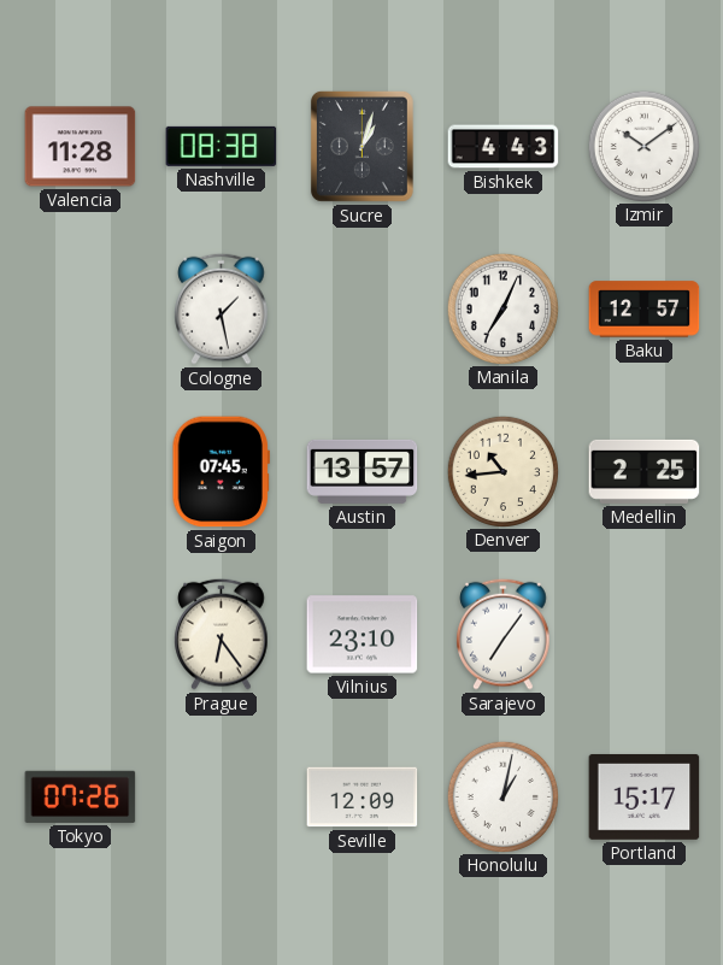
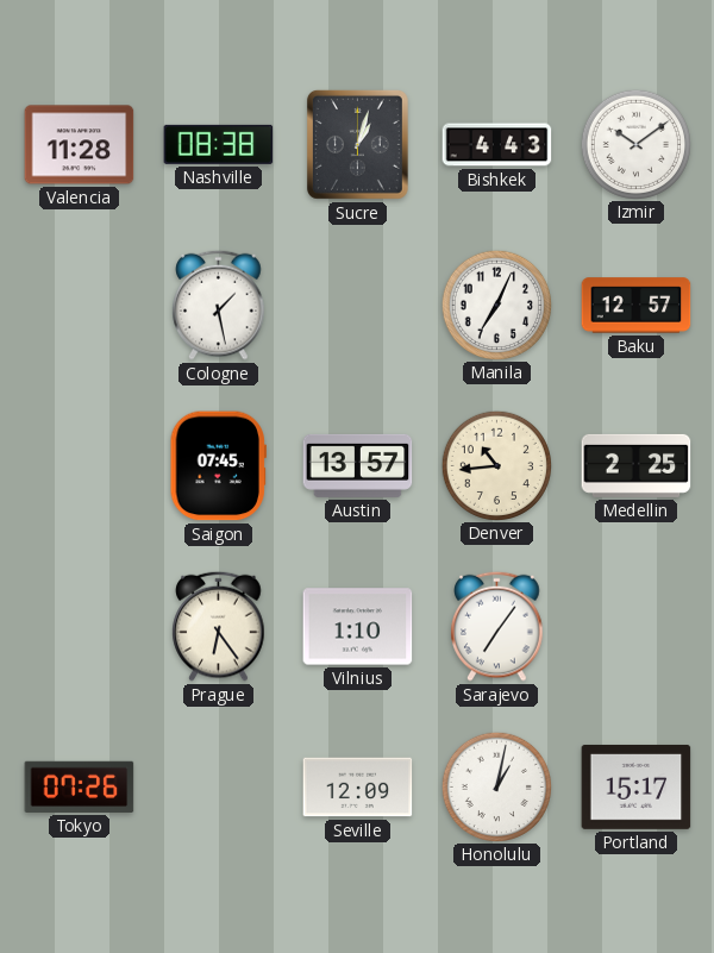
Vilnius: 23:10 -> 1:10 (358, 627)
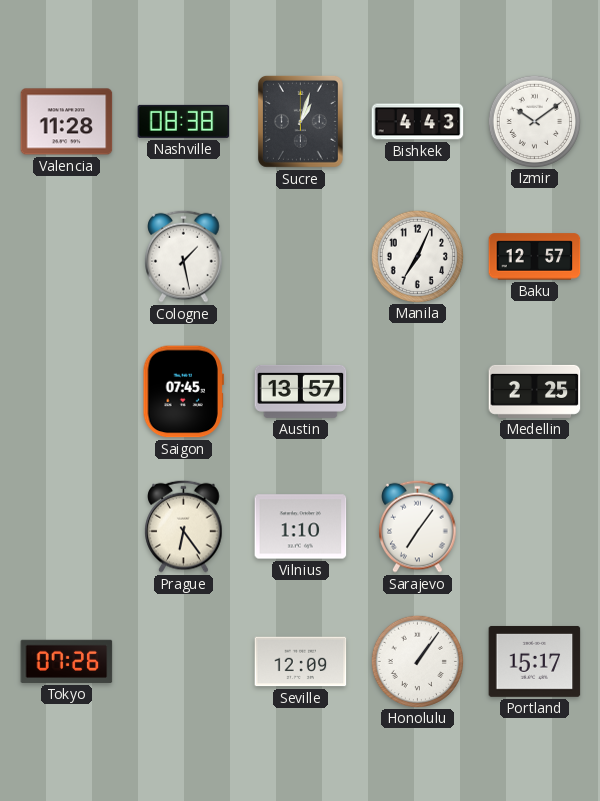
Denver: 10:44 -> none (496, 465)
Honolulu: 1:02 -> 1:06 (417, 661)
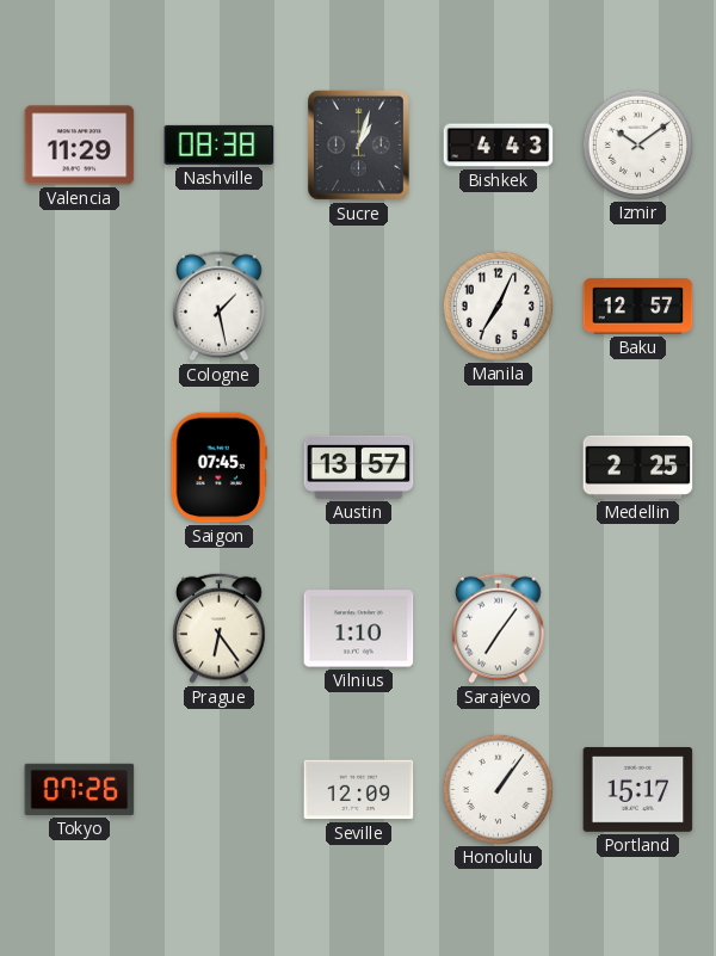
Valencia: 11:28 -> 11:29 (80, 146)
